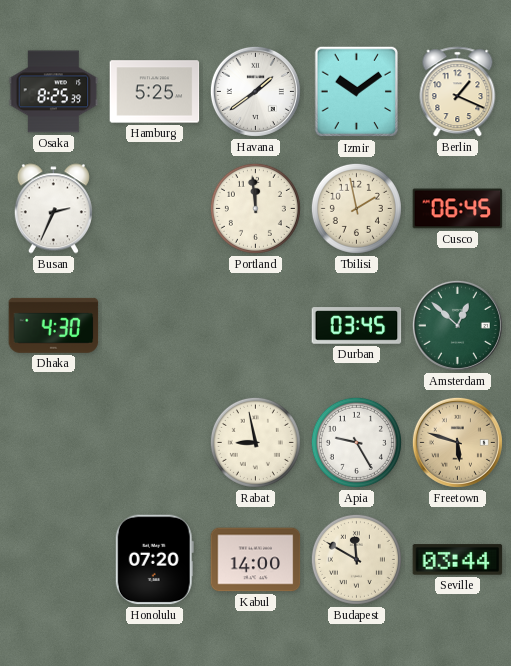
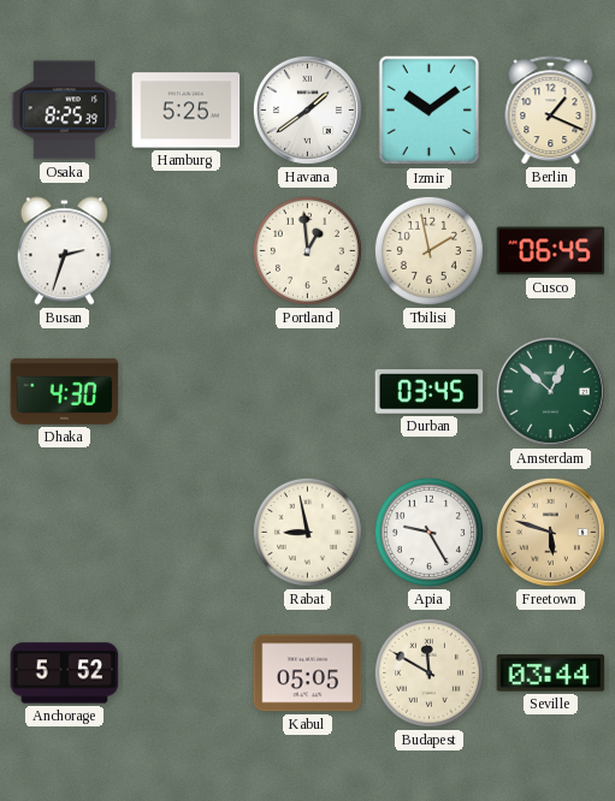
Busan: 2:34 -> 2:33 (64, 251)
Portland: 11:59 -> 12:59 (307, 250)
Anchorage: none -> 5:52 (65, 674)
Honolulu: 07:20 -> none (154, 560)
Kabul: 14:00 -> 05:05 (308, 674)
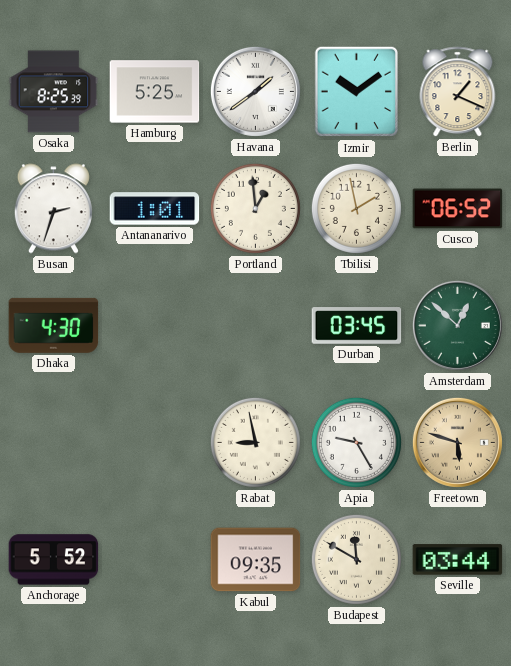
Antananarivo: none -> 1:01 (155, 209)
Cusco: 06:45 -> 06:52 (458, 209)
Kabul: 05:05 -> 09:35 (256, 560)
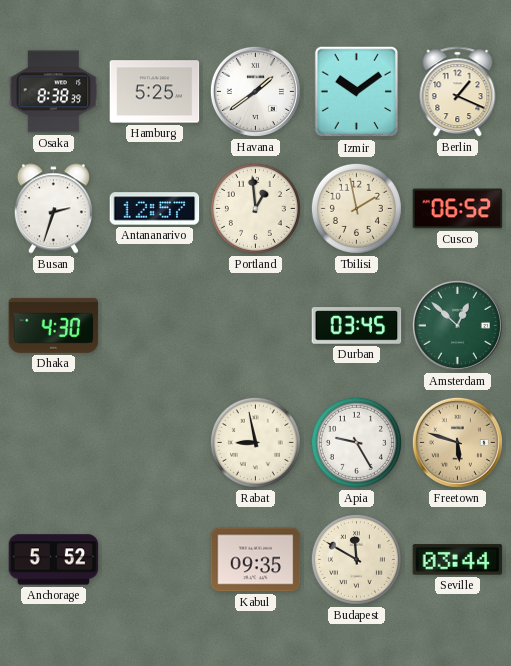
Osaka: 8:25 -> 8:38 (54, 92)
Antananarivo: 1:01 -> 12:57 (155, 209)
